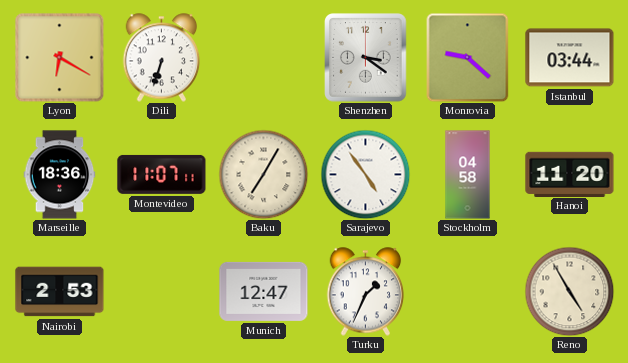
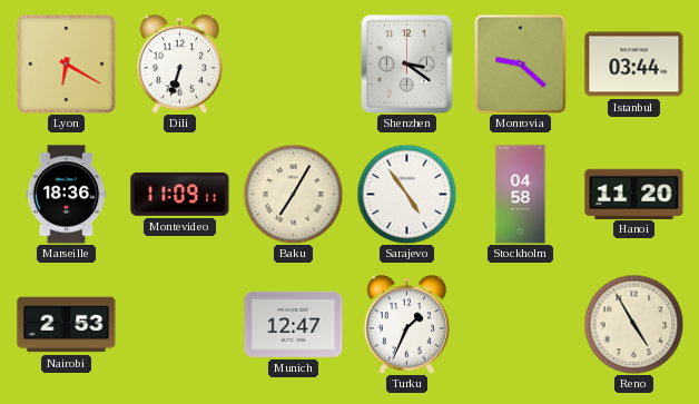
Montevideo: 11:07 -> 11:09 (180, 194)
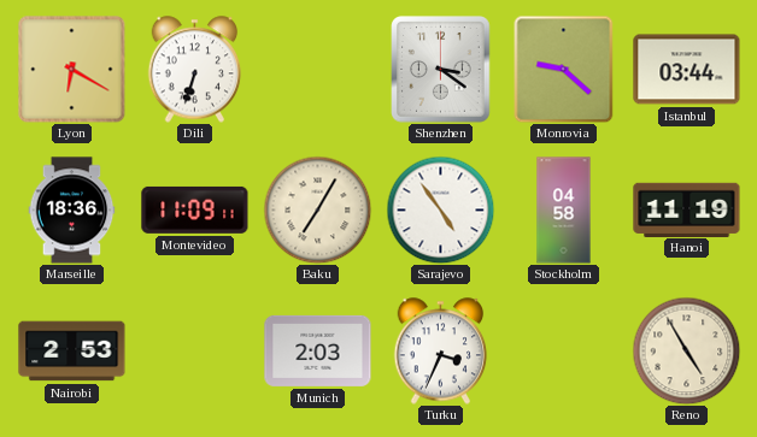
Hanoi: 11:20 -> 11:19 (687, 209)
Munich: 12:47 -> 2:03 (318, 350)
Turku: 1:34 -> 3:34 (441, 352)
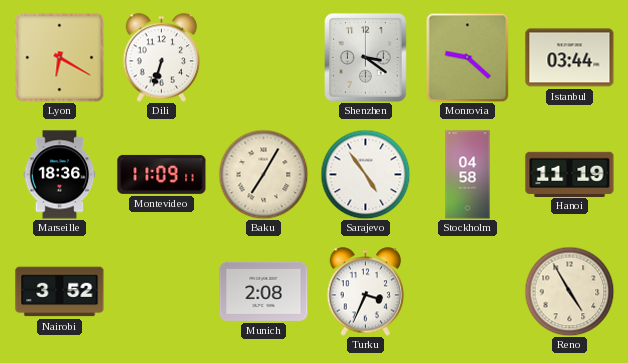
Nairobi: 2:53 -> 3:52 (60, 292)
Munich: 2:03 -> 2:08 (264, 291)
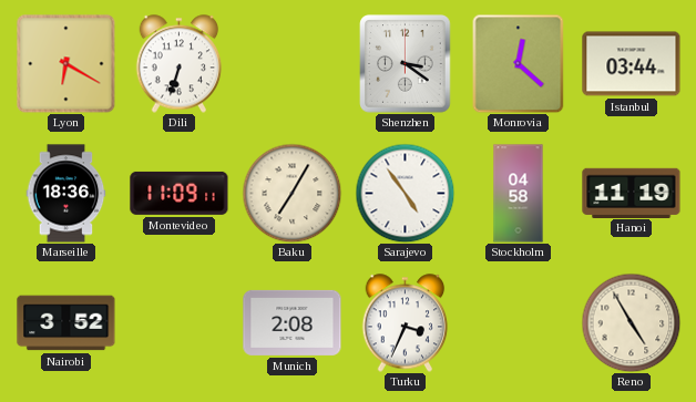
Monrovia: 9:22 -> 12:22 (519, 63)
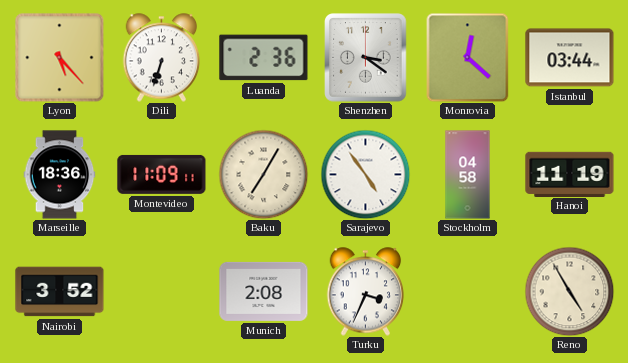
Lyon: 6:20 -> 5:23 (59, 57)
Luanda: none -> 2:36 (264, 58)
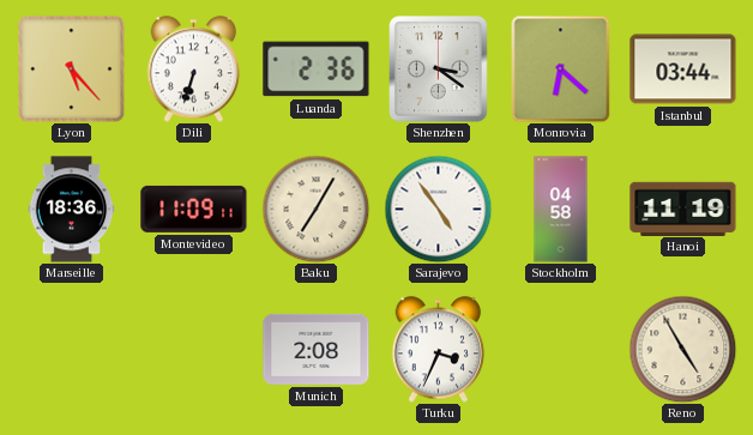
Monrovia: 12:22 -> 6:22 (561, 68)
Nairobi: 3:52 -> none (60, 292)
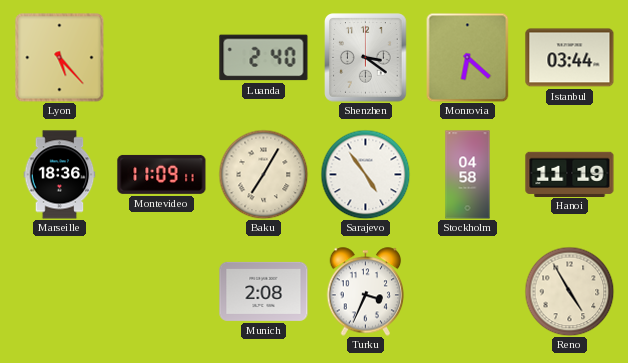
Dili: 6:33 -> none (194, 70)
Luanda: 2:36 -> 2:40 (264, 58)
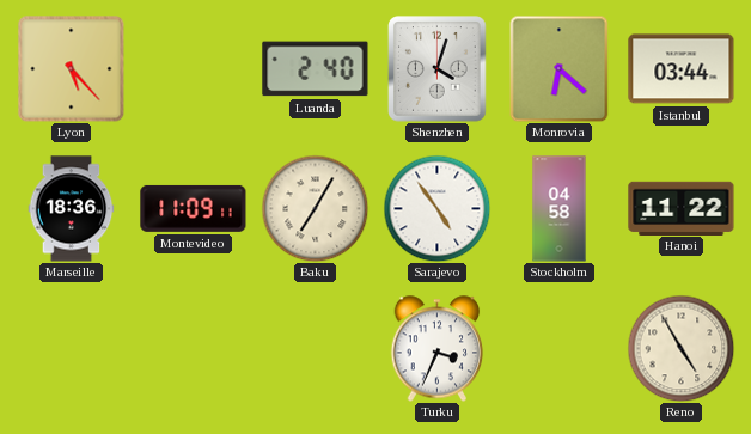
Shenzhen: 3:21 -> 4:03 (438, 69)
Hanoi: 11:19 -> 11:22 (682, 208)
Munich: 2:08 -> none (264, 291)
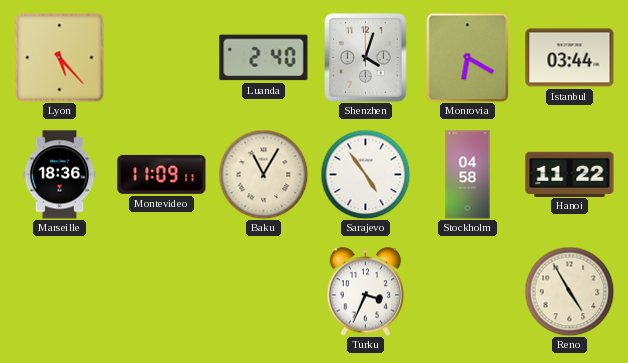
Monrovia: 6:22 -> 6:20 (468, 57)
Baku: 7:05 -> 11:05 (263, 174)
